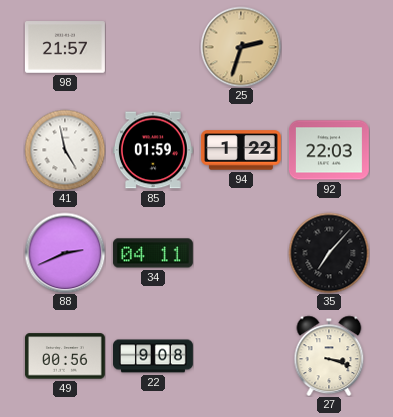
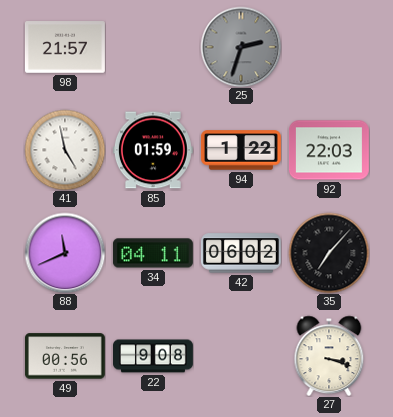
25 dial: champagne -> grey (241, 47)
88: 2:41 -> 11:41 (65, 253)
42: none -> 06:02 (241, 253)
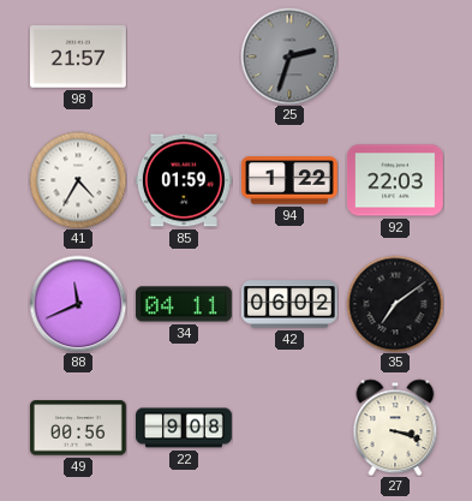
41: 4:58 -> 4:35 (78, 180)
35: 7:07 -> 7:09 (395, 304)
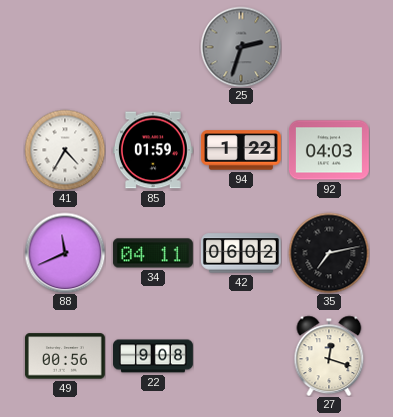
98: 21:57 -> none (78, 56)
92: 22:03 -> 04:03 (329, 150)
35: 7:09 -> 7:13 (329, 253)
27: 3:18 -> 12:18 (329, 356)
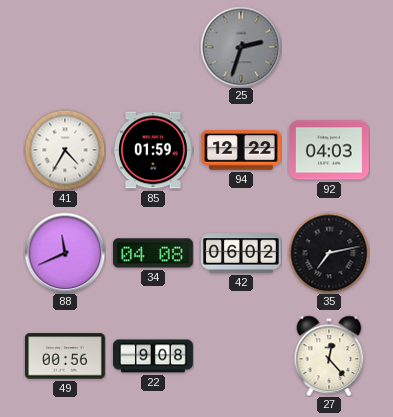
94: 1:22 -> 12:22 (241, 150)
34: 04:11 -> 04:08 (153, 253)
27: 12:18 -> 12:23 (329, 356)
